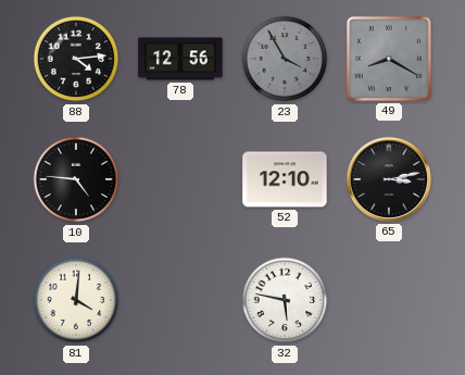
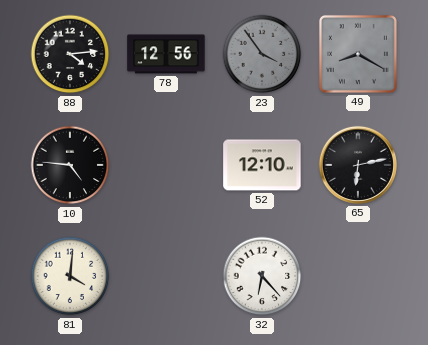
23: 3:55 -> 3:54 (262, 54)
65: 3:13 -> 6:13 (358, 165)
32: 5:47 -> 6:23 (262, 276)
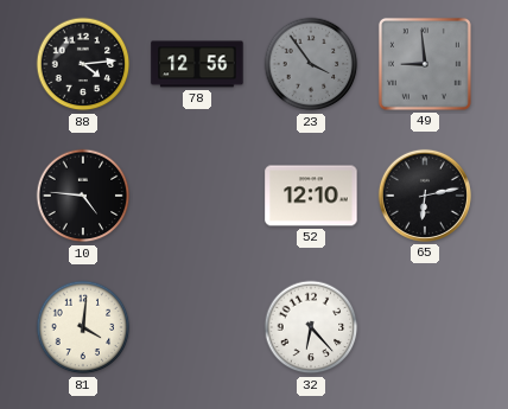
49: 8:20 -> 8:59 (425, 64)
